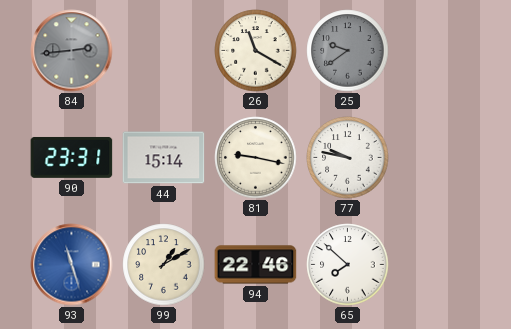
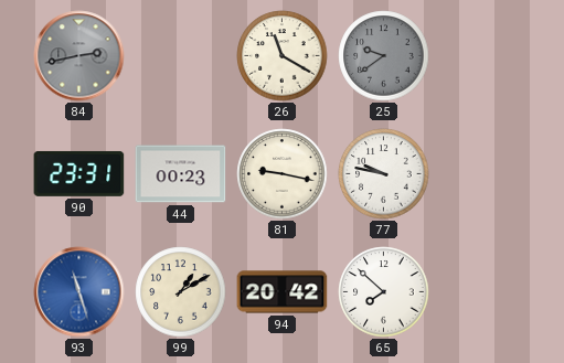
84: 2:44 -> 2:43 (79, 56)
44: 15:14 -> 00:23 (181, 174)
94: 22:46 -> 20:42 (283, 292)
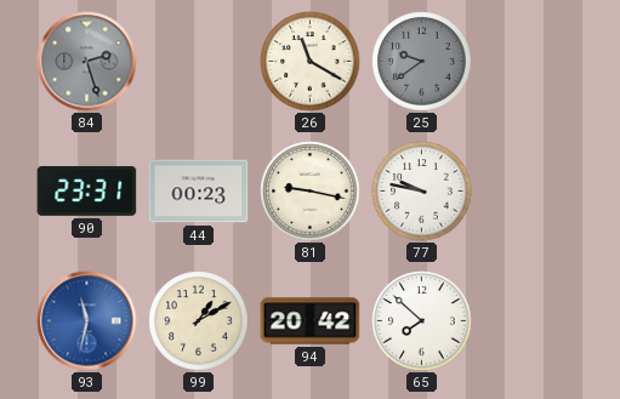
84: 2:43 -> 2:27 (87, 62)
93: 11:27 -> 11:32 (87, 321)
